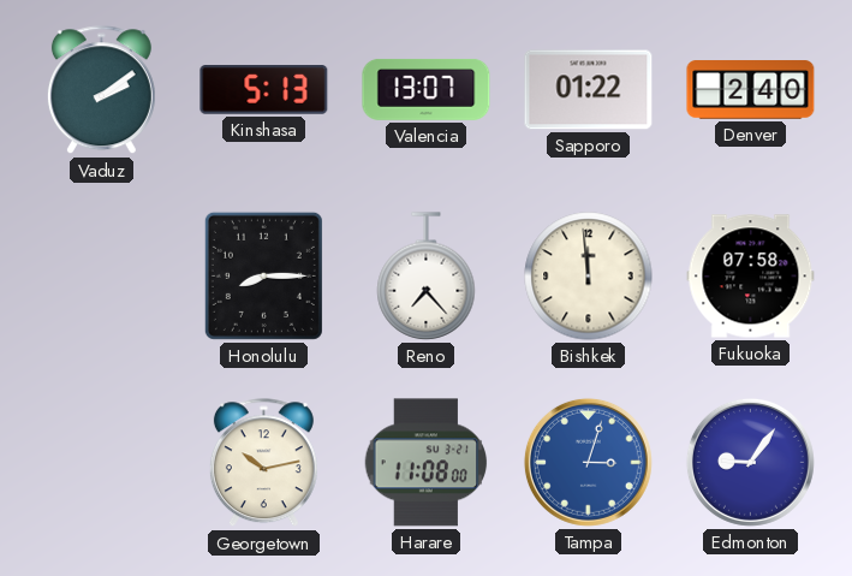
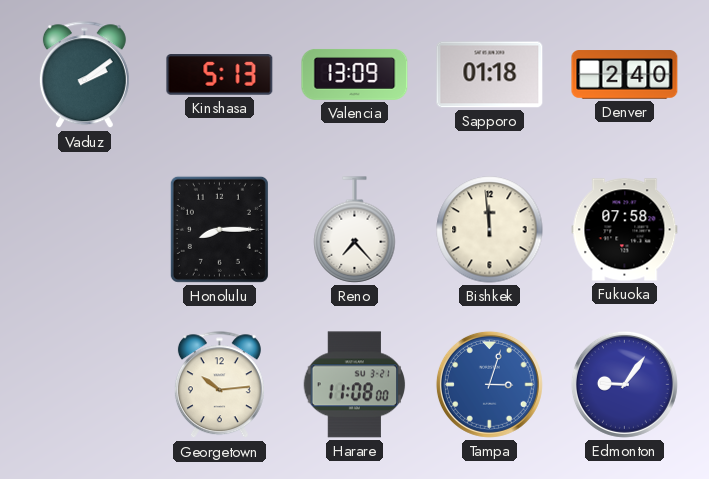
Valencia: 13:07 -> 13:09 (355, 75)
Sapporo: 01:22 -> 01:18 (490, 75)
Georgetown: 10:13 -> 10:14 (219, 385)
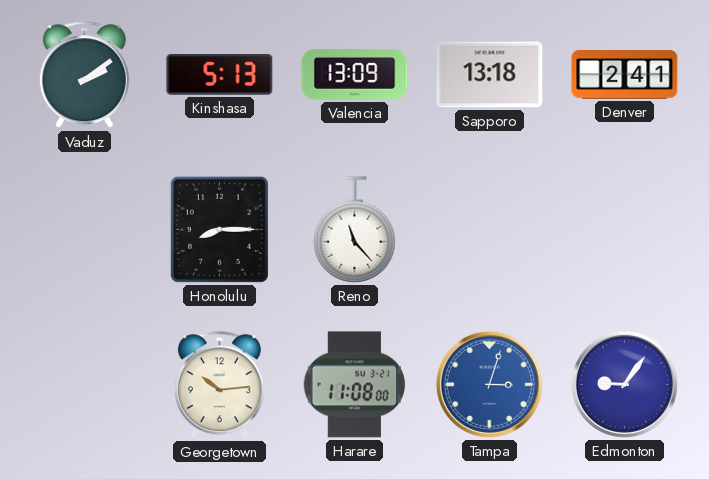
Sapporo: 01:18 -> 13:18 (490, 75)
Denver: 2:40 -> 2:41 (625, 75)
Reno: 7:23 -> 11:23 (355, 230)
Bishkek: 11:59 -> none (490, 230)
Fukuoka: 07:58 -> none (625, 230)
